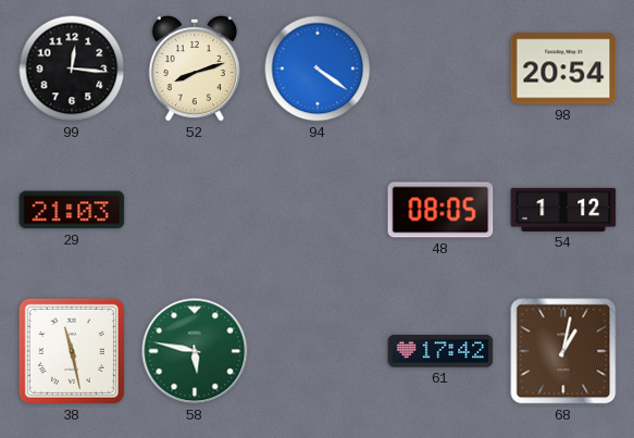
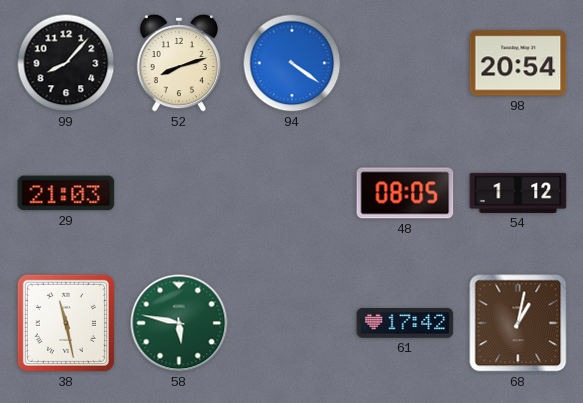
99: 12:16 -> 8:07 (66, 63)
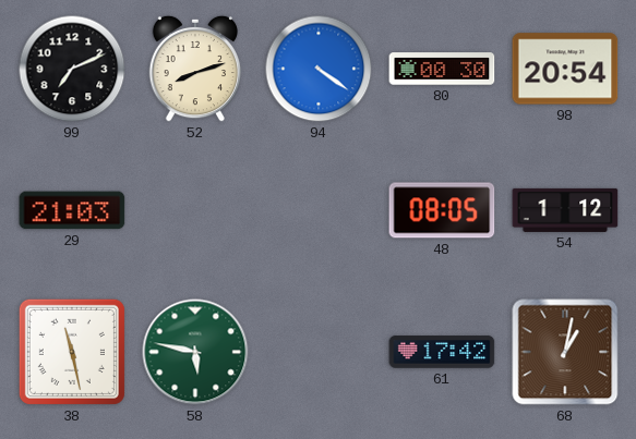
99: 8:07 -> 7:11 (72, 69)
80: none -> 00:30 (442, 69)
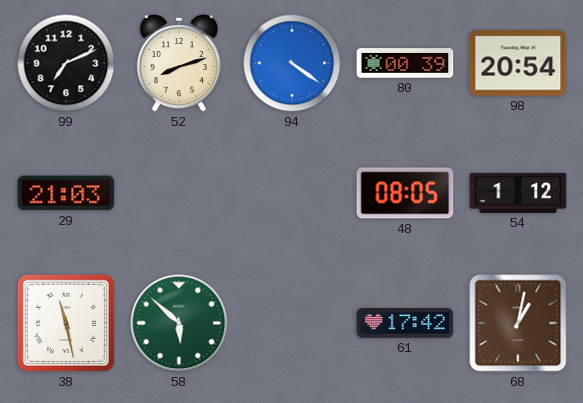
80: 00:30 -> 00:39 (405, 63)
58: 5:47 -> 5:52 (179, 323)
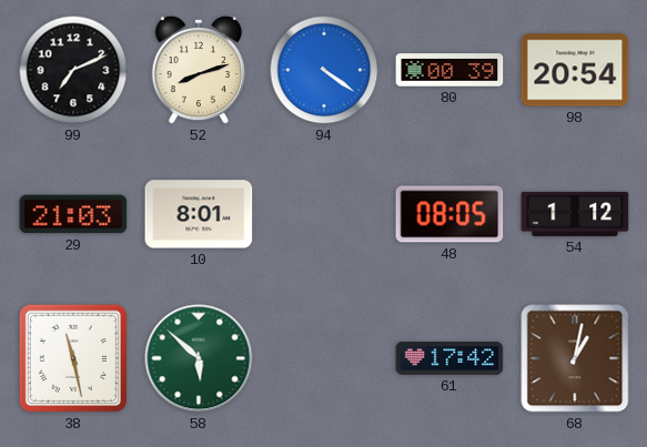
10: none -> 8:01 (199, 214)
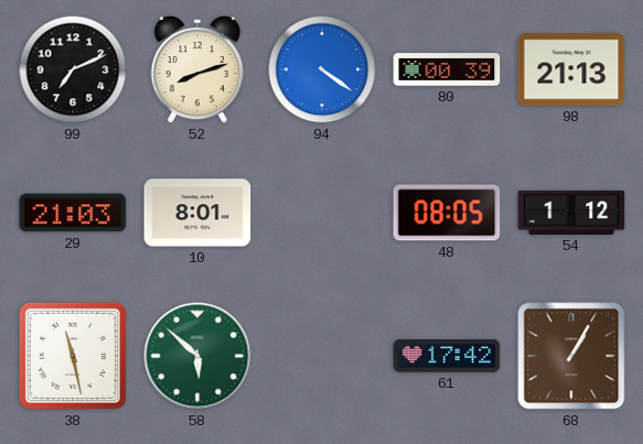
98: 20:54 -> 21:13 (571, 69)
68: 1:02 -> 1:05 (571, 356)
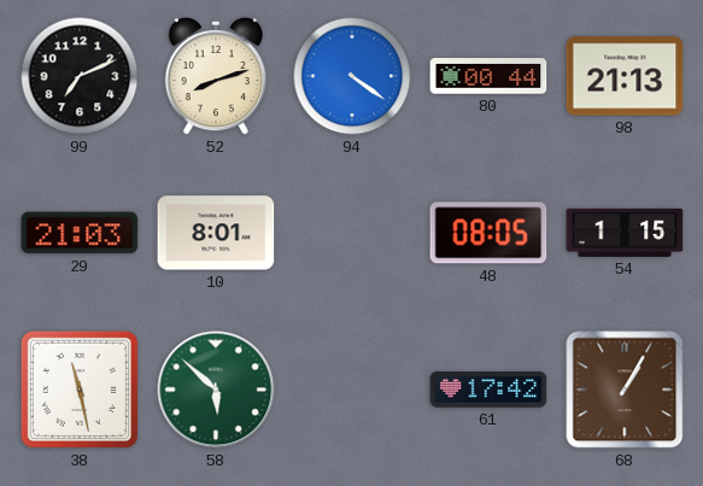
80: 00:39 -> 00:44 (488, 76)
54: 1:12 -> 1:15 (625, 233)
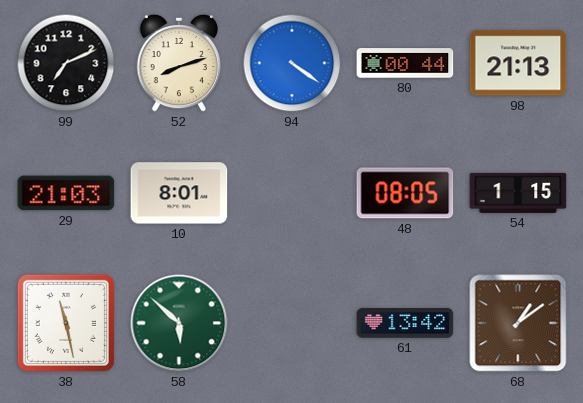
61: 17:42 -> 13:42 (405, 323)
68: 1:05 -> 1:09 (518, 323)
